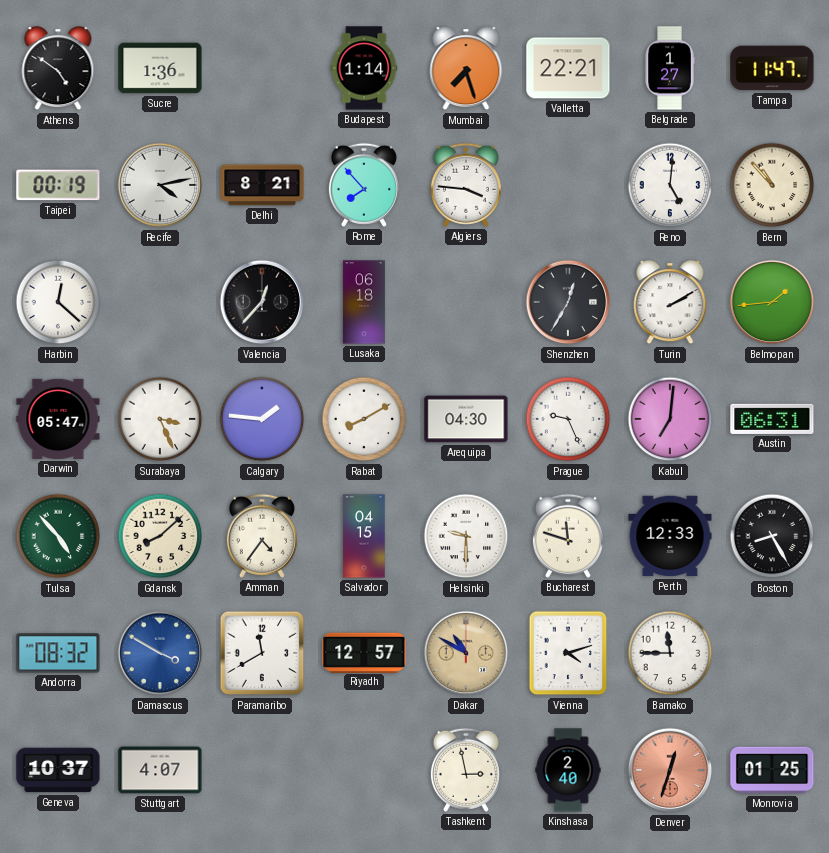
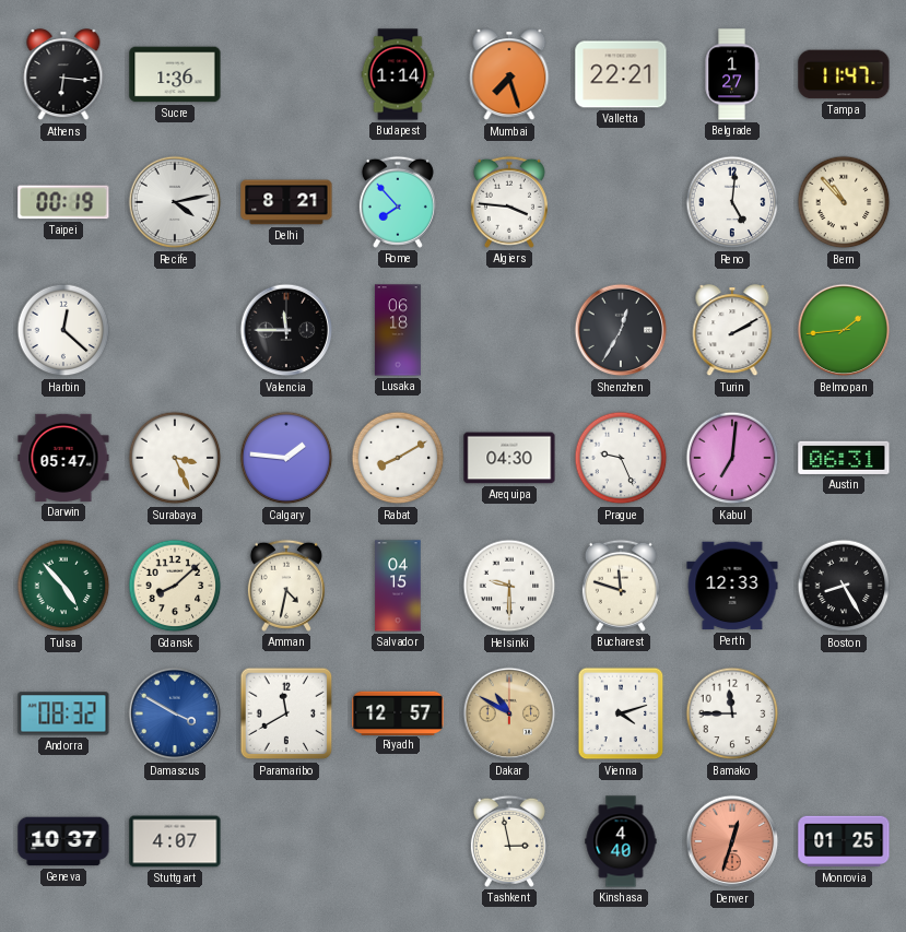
Athens: 4:51 -> 6:16 (63, 75)
Valencia: 12:37 -> 11:45 (286, 330)
Amman: 4:36 -> 4:32 (286, 586)
Kinshasa: 2:40 -> 4:40 (621, 841)
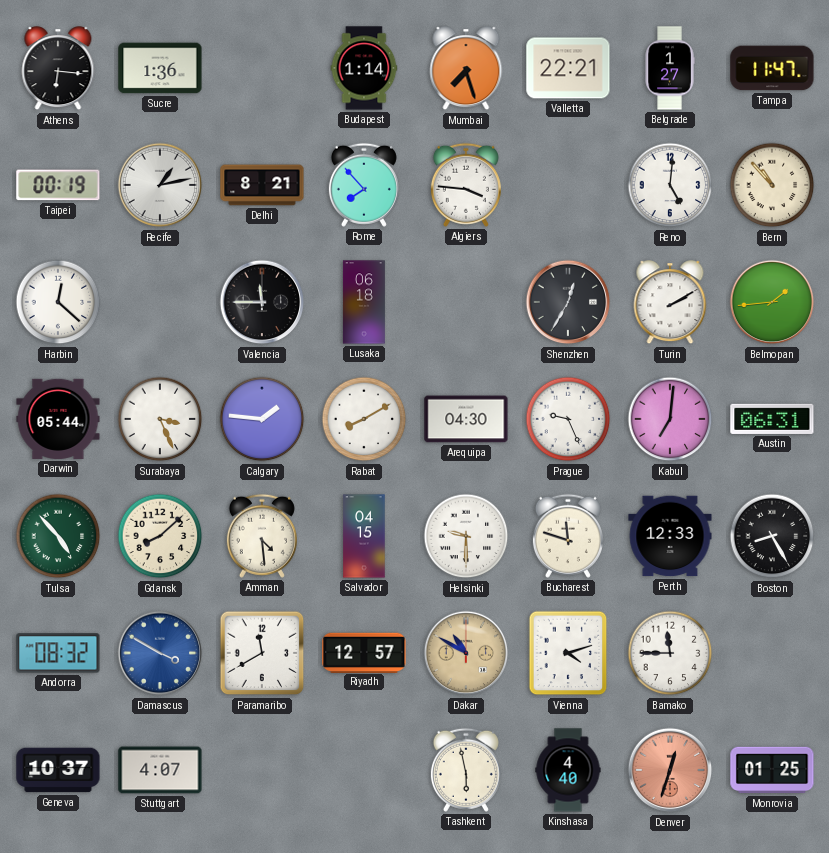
Recife: 4:13 -> 1:13 (160, 185)
Darwin: 05:47 -> 05:44 (58, 419)
Amman: 4:32 -> 4:29 (262, 536)
Tashkent: 2:58 -> 5:58 (466, 770)
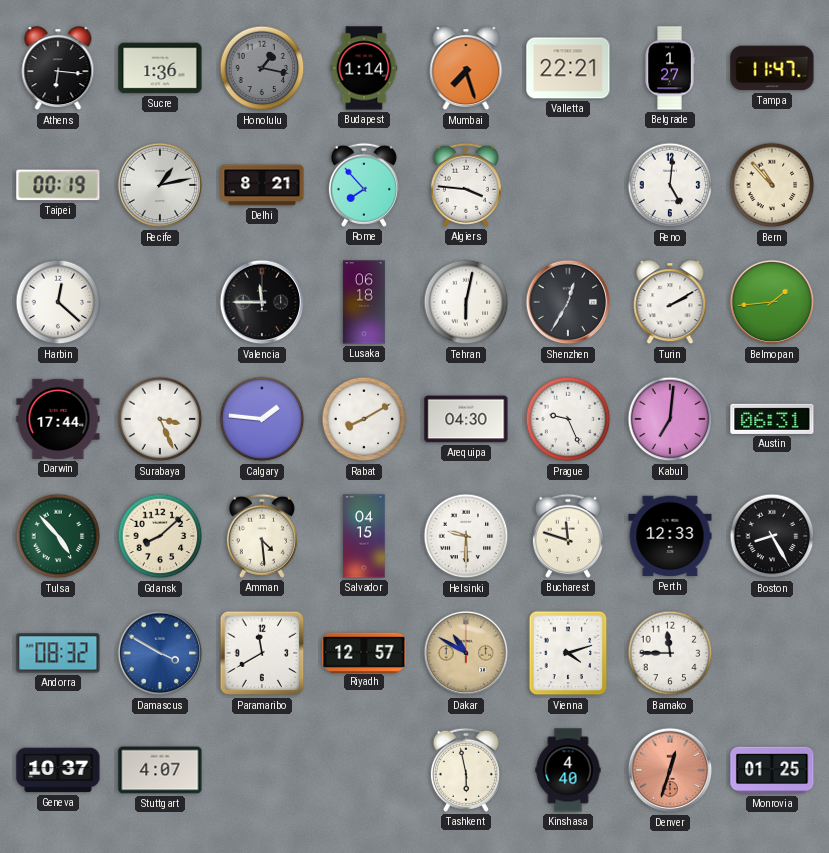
Honolulu: none -> 1:17 (262, 68)
Tehran: none -> 6:02 (466, 302)
Darwin: 05:44 -> 17:44 (58, 419)
